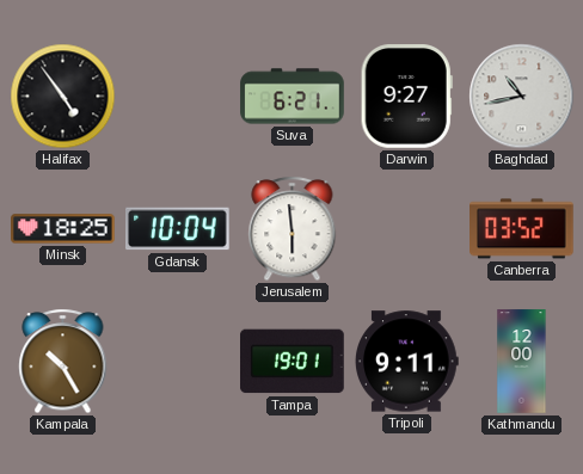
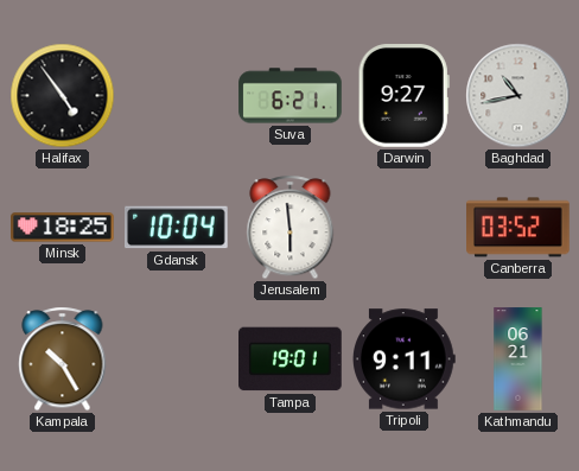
Kathmandu: 12:00 -> 06:21 (518, 359)
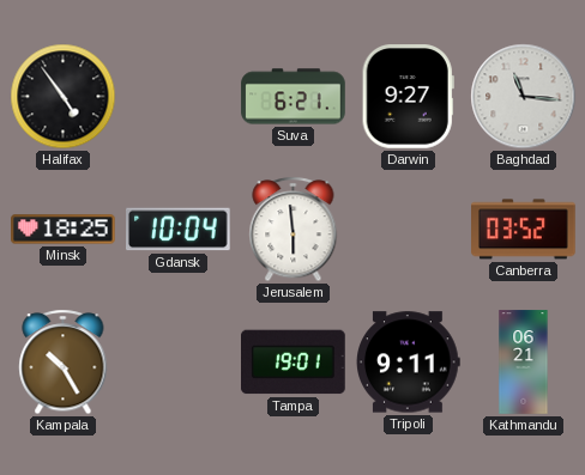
Baghdad: 10:43 -> 11:16 (524, 97)
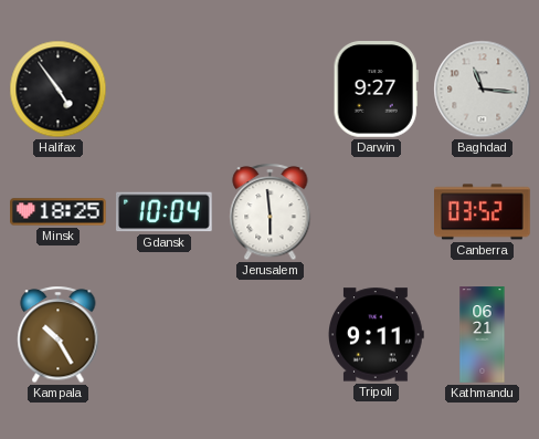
Suva: 6:21 -> none (294, 97)
Tampa: 19:01 -> none (294, 363)
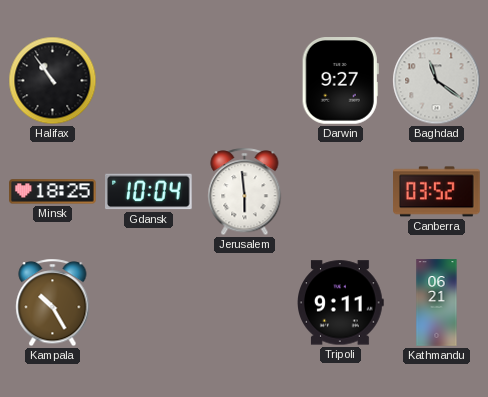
Halifax: 4:54 -> 10:54 (53, 81)
Baghdad: 11:16 -> 11:21 (437, 81)
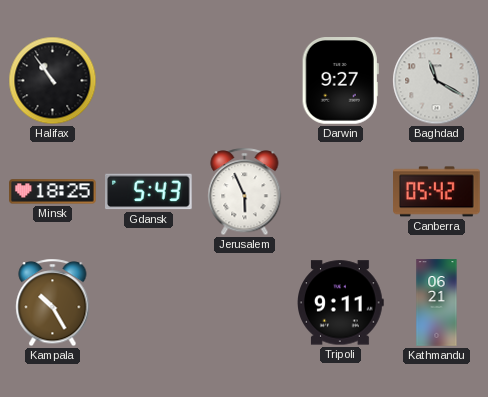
Baghdad: 11:21 -> 11:20 (437, 81)
Gdansk: 10:04 -> 5:43 (149, 192)
Jerusalem: 5:59 -> 5:56 (245, 192)
Canberra: 03:52 -> 05:42 (437, 192)
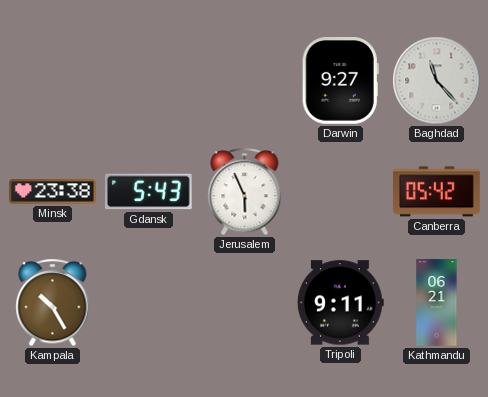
Halifax: 10:54 -> none (53, 81)
Baghdad: 11:20 -> 11:23 (437, 81)
Minsk: 18:25 -> 23:38 (53, 192)
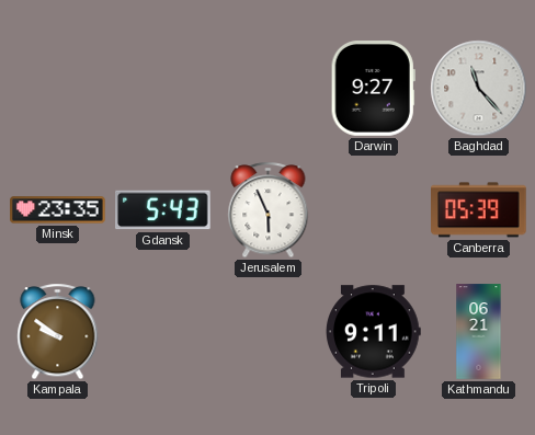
Minsk: 23:38 -> 23:35 (58, 210)
Canberra: 05:42 -> 05:39 (479, 210)
Kampala: 10:25 -> 9:51 (58, 332)
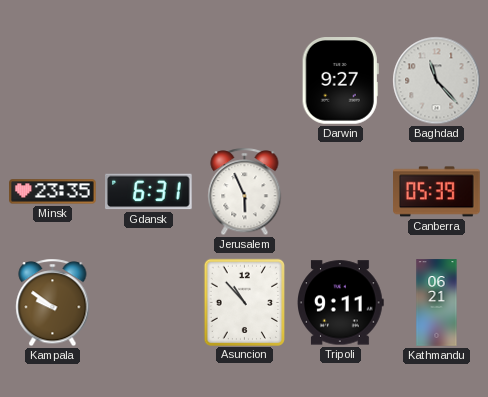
Gdansk: 5:43 -> 6:31 (149, 192)
Asuncion: none -> 10:53 (244, 302)
